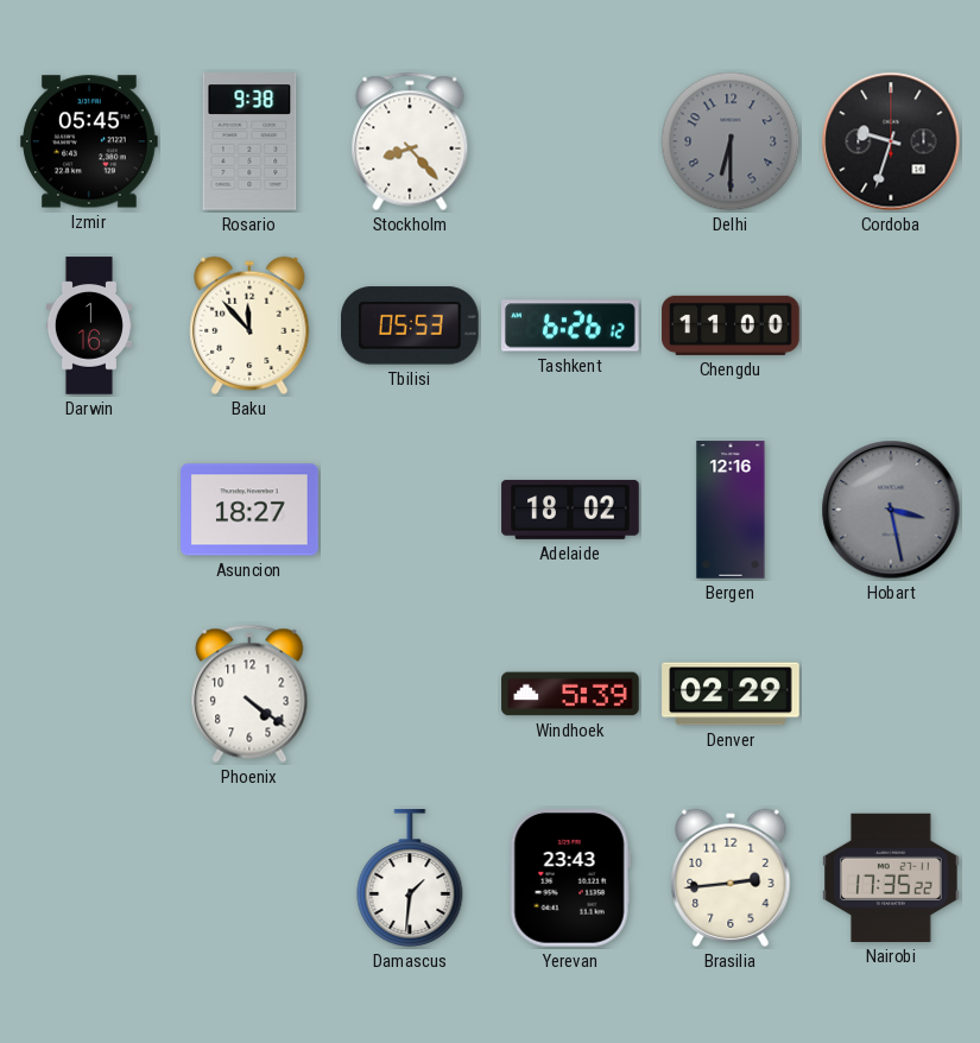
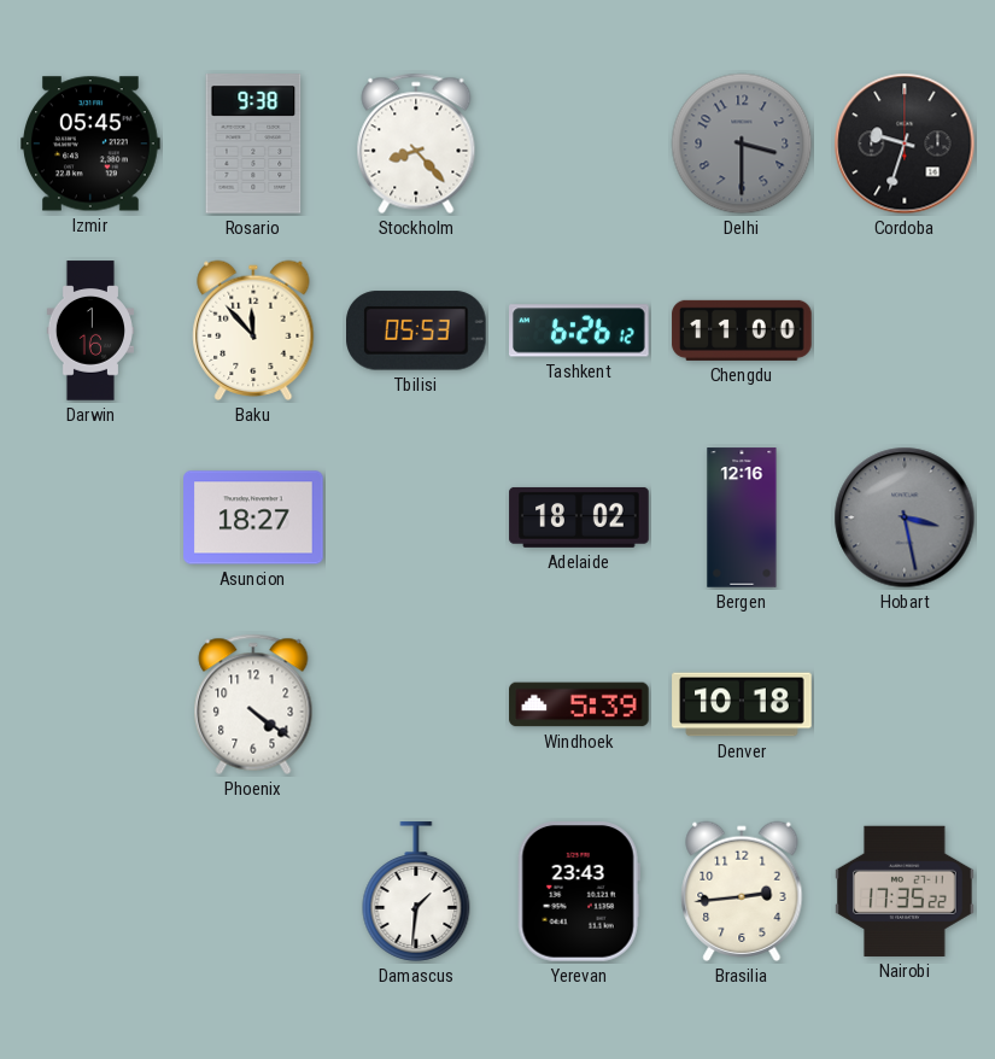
Delhi: 6:30 -> 3:30 (742, 144)
Denver: 02:29 -> 10:18 (742, 704)
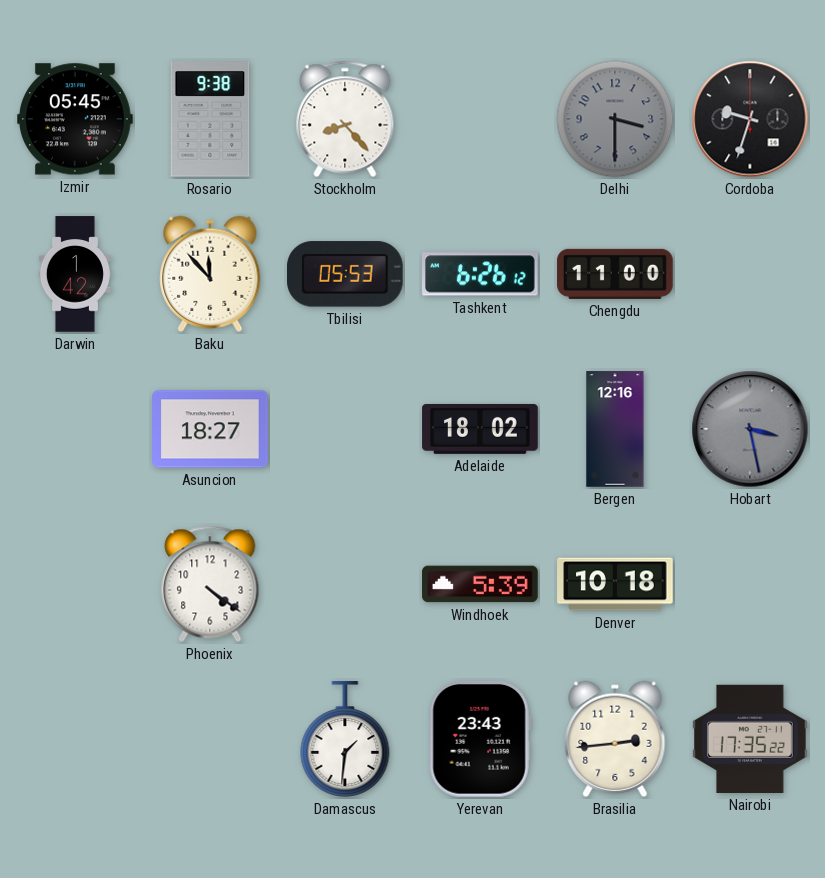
Darwin: 1:16 -> 1:42 (75, 274)
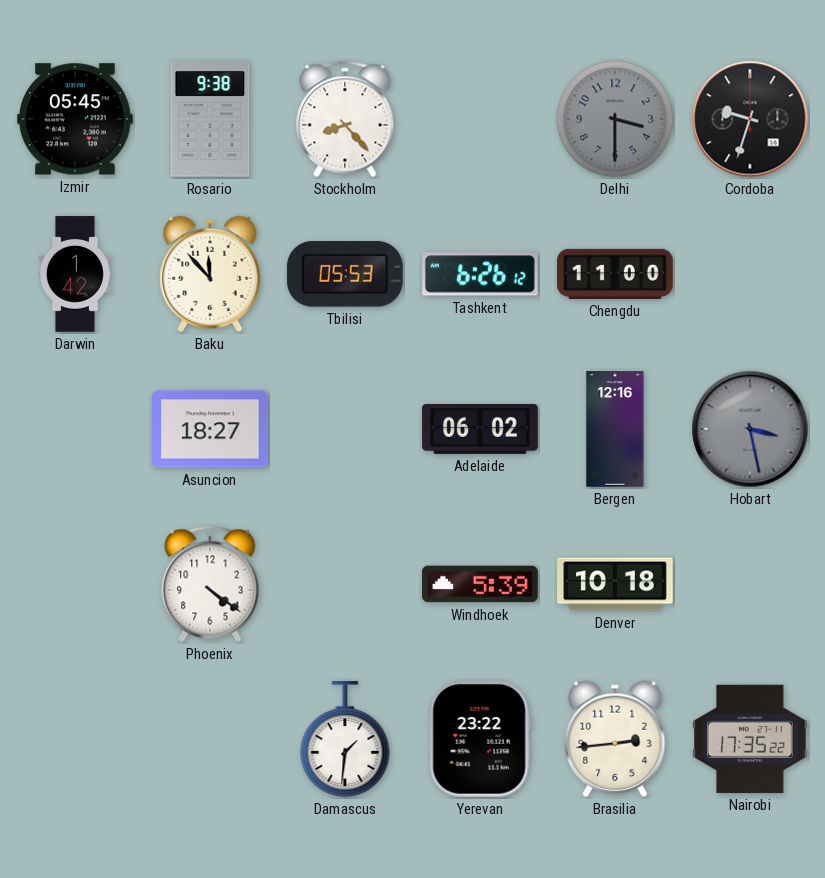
Adelaide: 18:02 -> 06:02 (480, 429)
Yerevan: 23:43 -> 23:22 (480, 740)
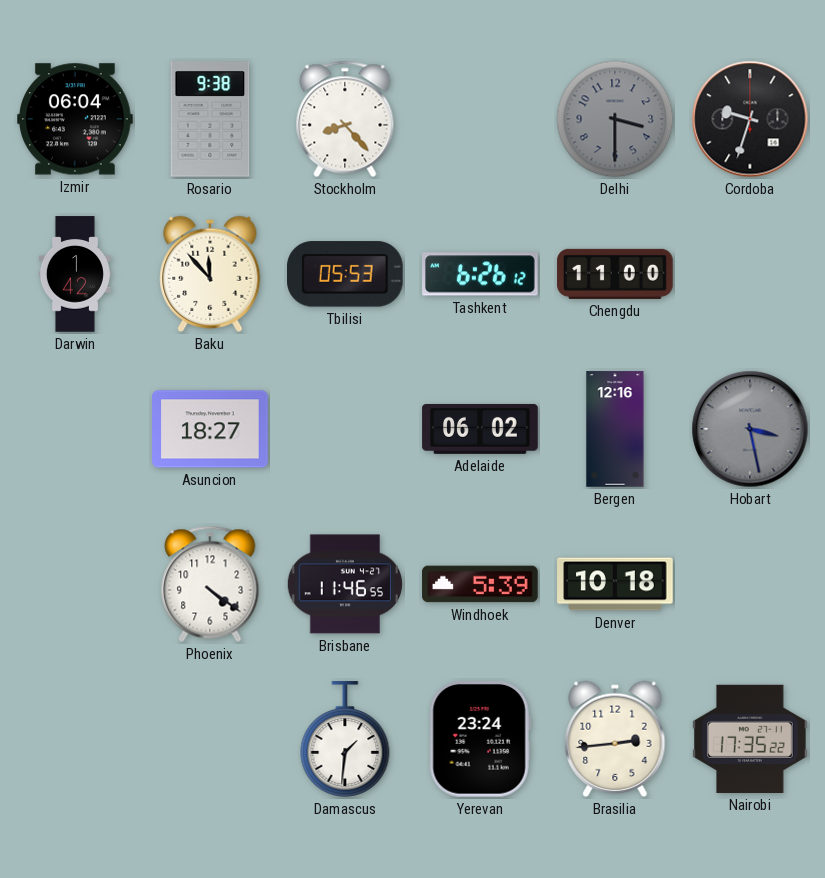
Izmir: 05:45 -> 06:04 (75, 119)
Brisbane: none -> 11:46 (345, 584)
Yerevan: 23:22 -> 23:24 (480, 740)
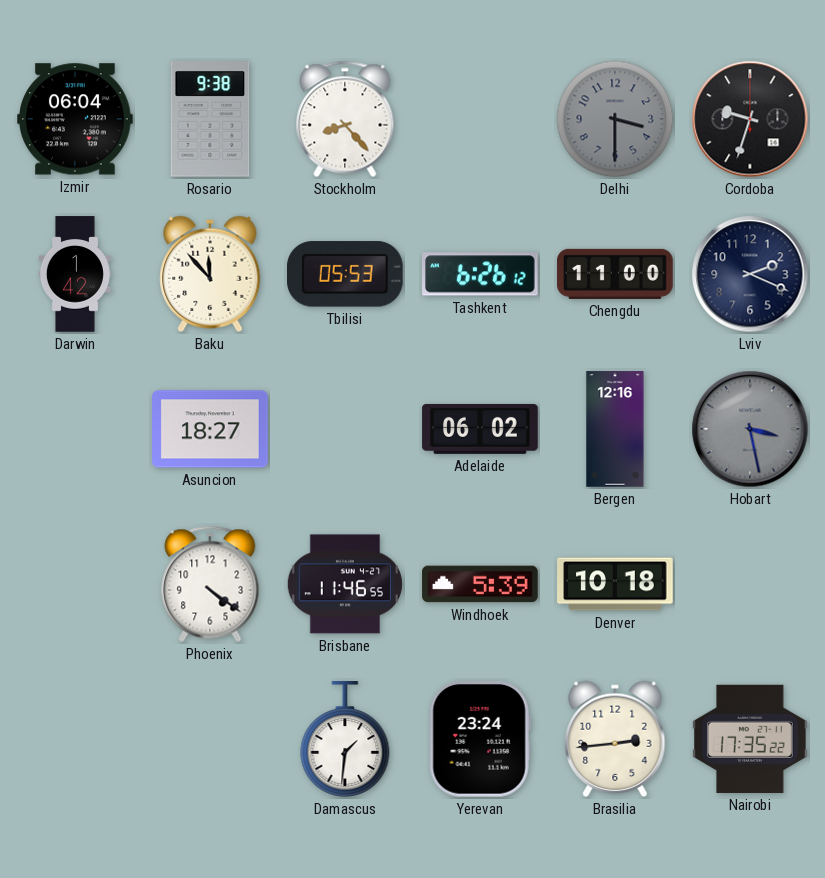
Lviv: none -> 2:19 (750, 274)
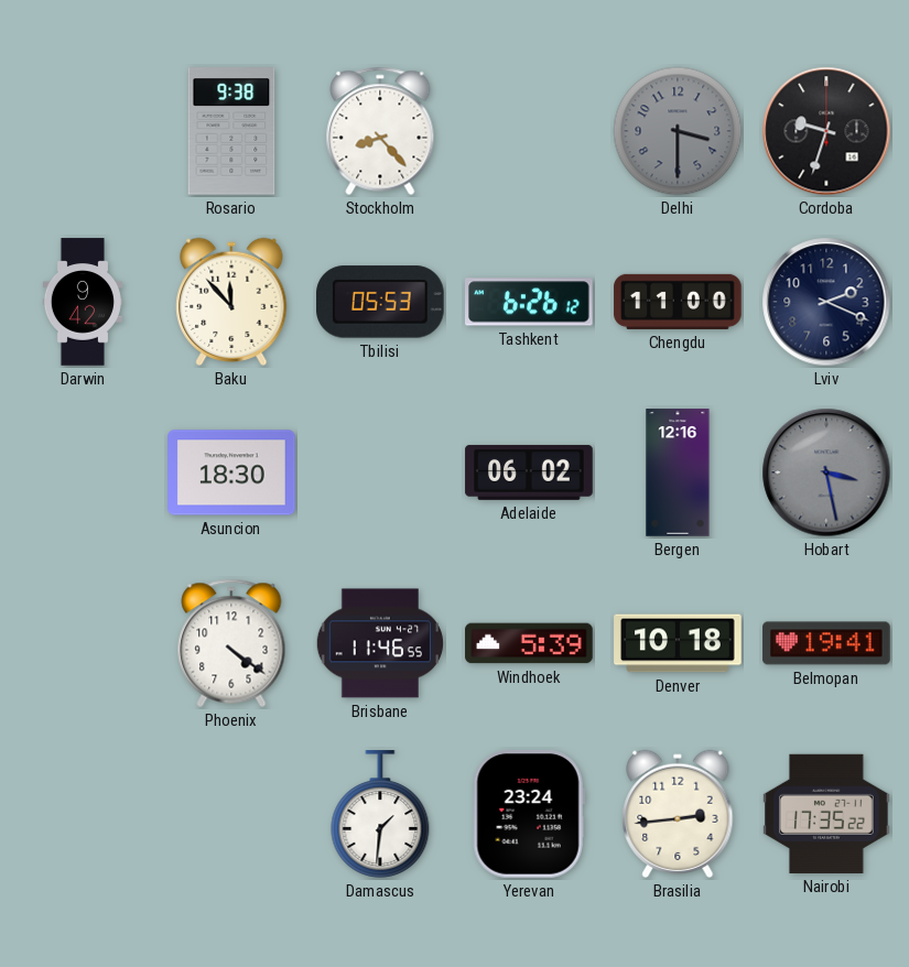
Izmir: 06:04 -> none (75, 119)
Darwin: 1:42 -> 9:42 (83, 302)
Asuncion: 18:27 -> 18:30 (231, 472)
Belmopan: none -> 19:41 (826, 643)
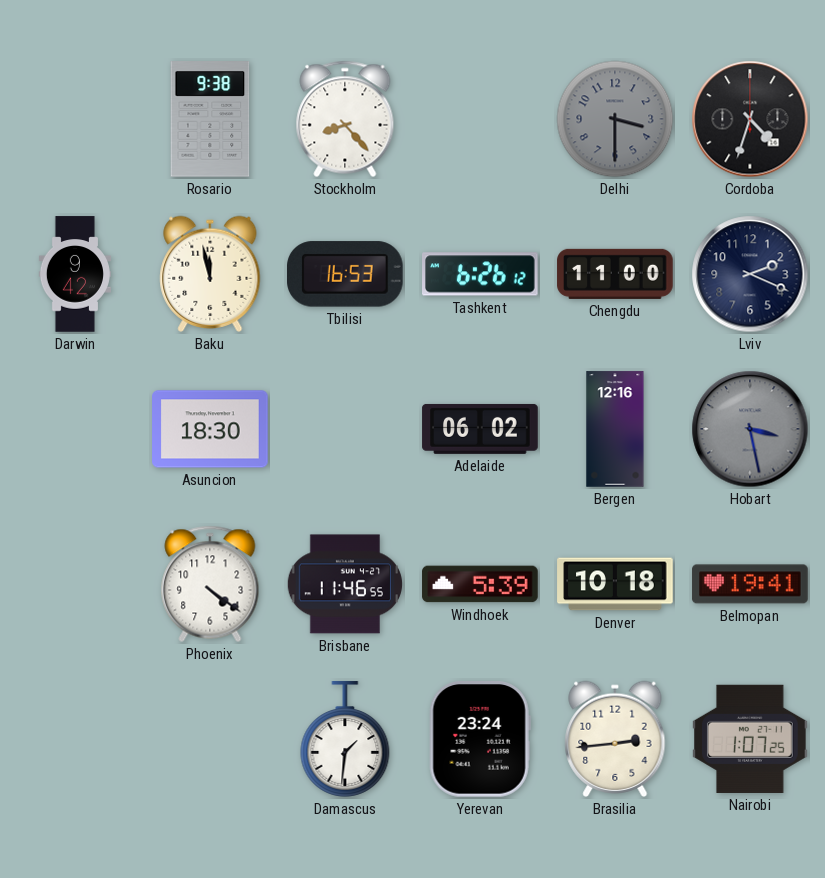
Cordoba: 9:33 -> 4:33 (750, 119)
Baku: 11:53 -> 11:58 (210, 274)
Tbilisi: 05:53 -> 16:53 (346, 274)
Nairobi: 17:35 -> 1:07 (750, 739)
